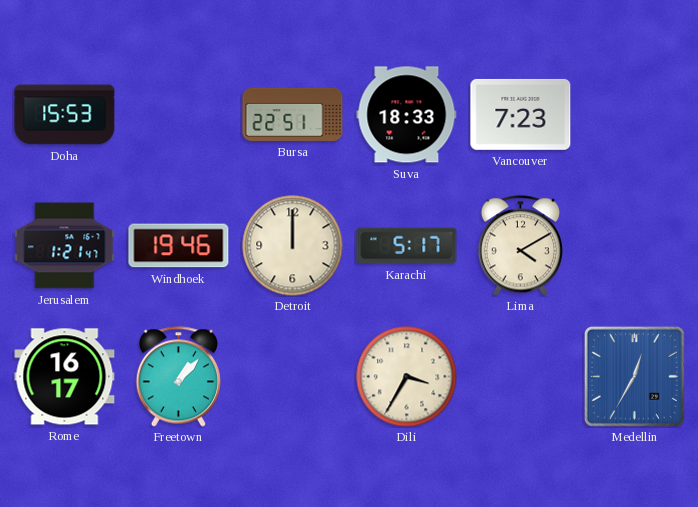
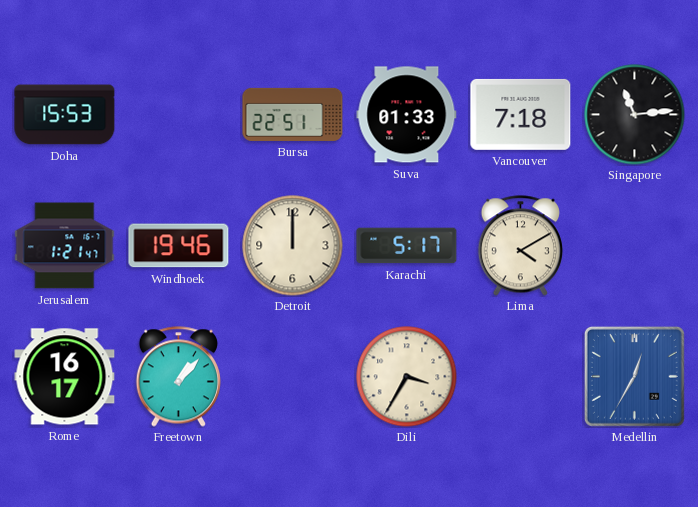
Suva: 18:33 -> 01:33 (407, 115)
Vancouver: 7:23 -> 7:18 (521, 114)
Singapore: none -> 11:14 (635, 115)
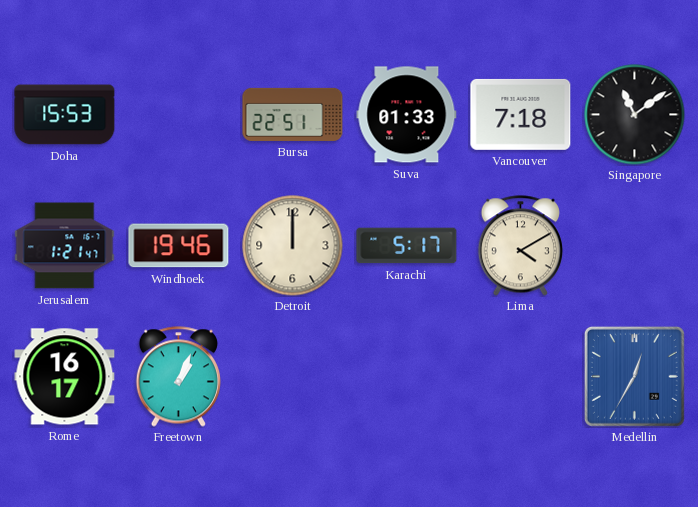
Singapore: 11:14 -> 11:09 (635, 115)
Freetown: 1:07 -> 1:04 (178, 377)
Dili: 3:35 -> none (407, 377)
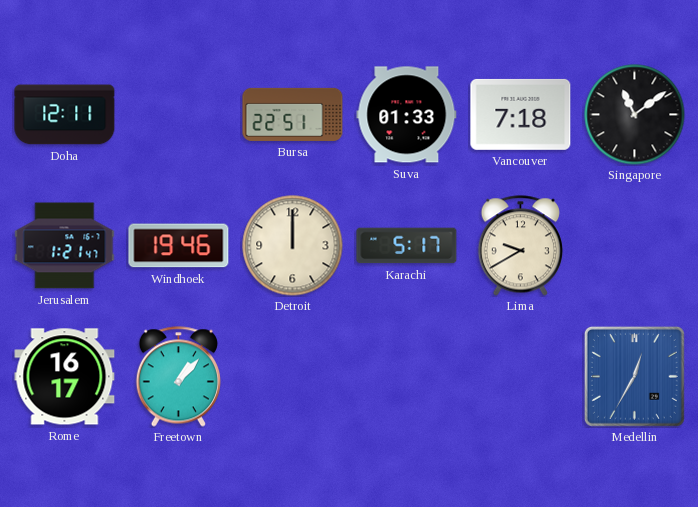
Doha: 15:53 -> 12:11 (65, 115)
Lima: 4:10 -> 9:40 (520, 246)
Freetown: 1:04 -> 1:07 (178, 377)
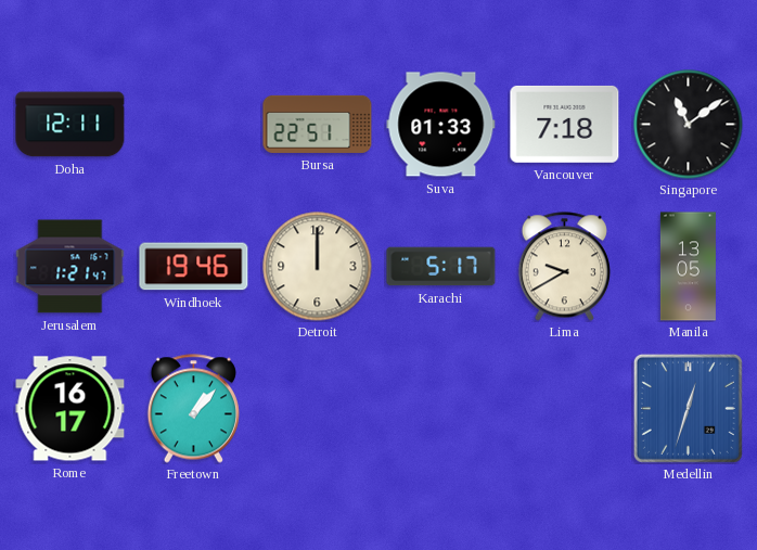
Manila: none -> 13:05 (688, 267)
Medellin: 12:35 -> 12:33 (688, 408)
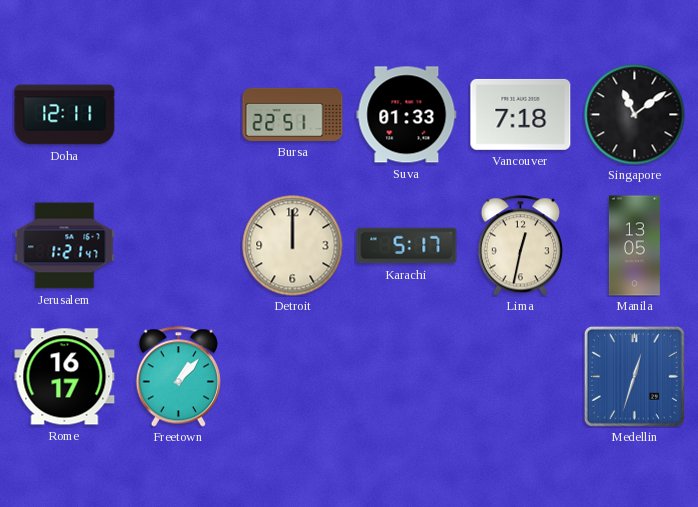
Windhoek: 19:46 -> none (194, 267)
Lima: 9:40 -> 12:32 (520, 246)
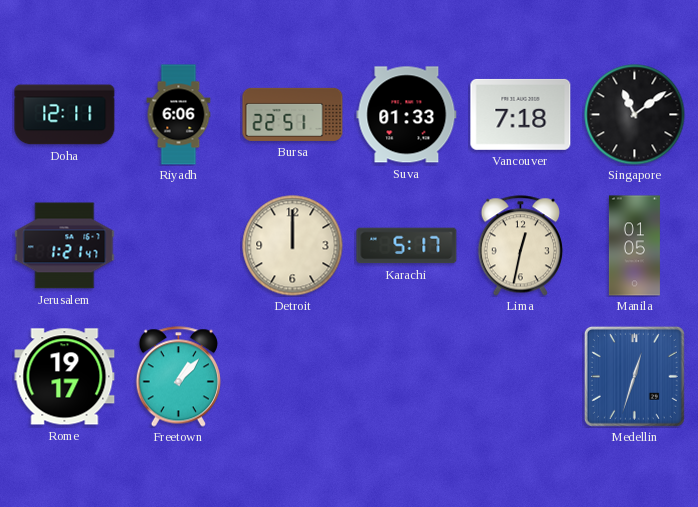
Riyadh: none -> 6:06 (179, 115)
Manila: 13:05 -> 01:05 (634, 246)
Rome: 16:17 -> 19:17 (65, 377)
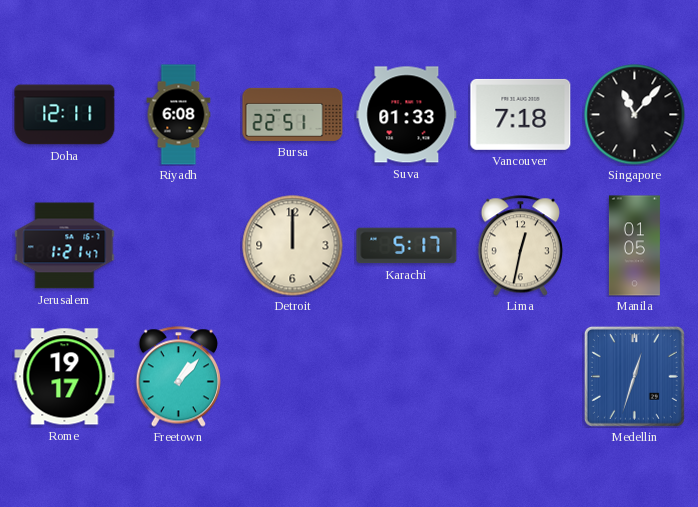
Riyadh: 6:06 -> 6:08 (179, 115)
Singapore: 11:09 -> 11:07 (635, 115)
